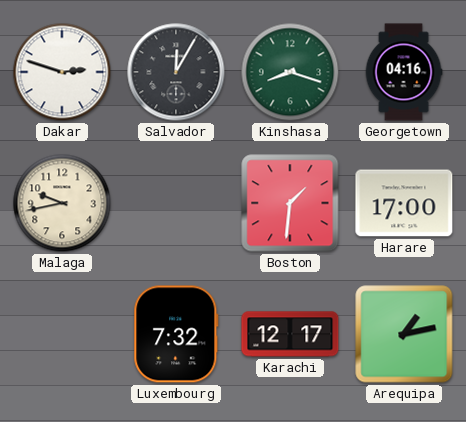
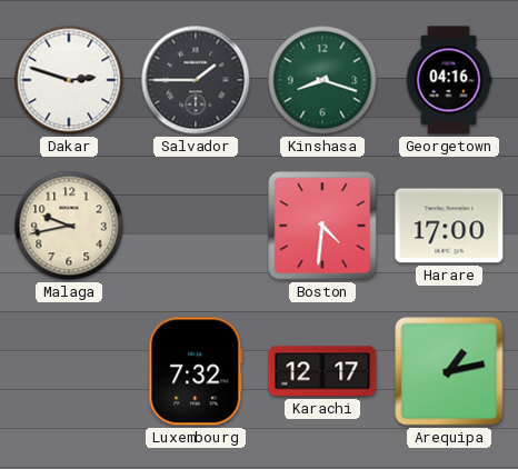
Salvador: 12:05 -> 1:45 (196, 80)
Boston: 1:31 -> 4:31 (322, 226)
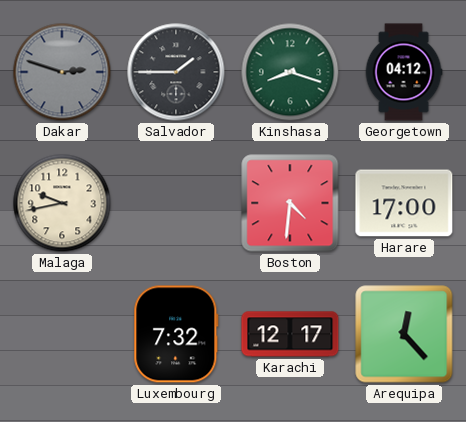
Dakar dial: white -> grey (62, 72)
Georgetown: 04:16 -> 04:12 (404, 72)
Arequipa: 1:13 -> 12:23 (404, 334)
